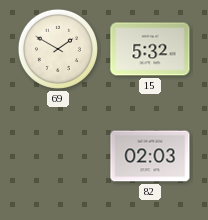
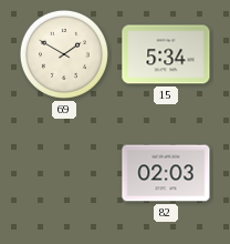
15: 5:32 -> 5:34 (166, 54)
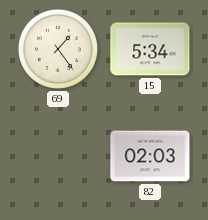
69: 1:50 -> 1:24 (58, 49)
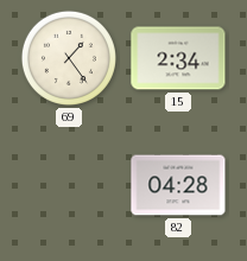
15: 5:34 -> 2:34 (178, 58)
82: 02:03 -> 04:28 (178, 185)
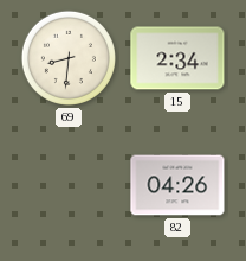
69: 1:24 -> 8:31 (69, 58)
82: 04:28 -> 04:26 (177, 185)
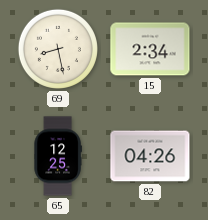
69: 8:31 -> 8:28 (58, 49)
65: none -> 12:25 (58, 156)
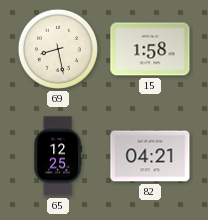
15: 2:34 -> 1:58 (150, 49)
82: 04:26 -> 04:21 (150, 156)
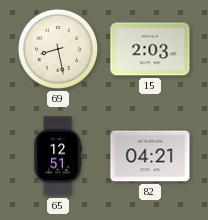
15: 1:58 -> 2:03 (150, 49)
65: 12:25 -> 12:51 (58, 156)
